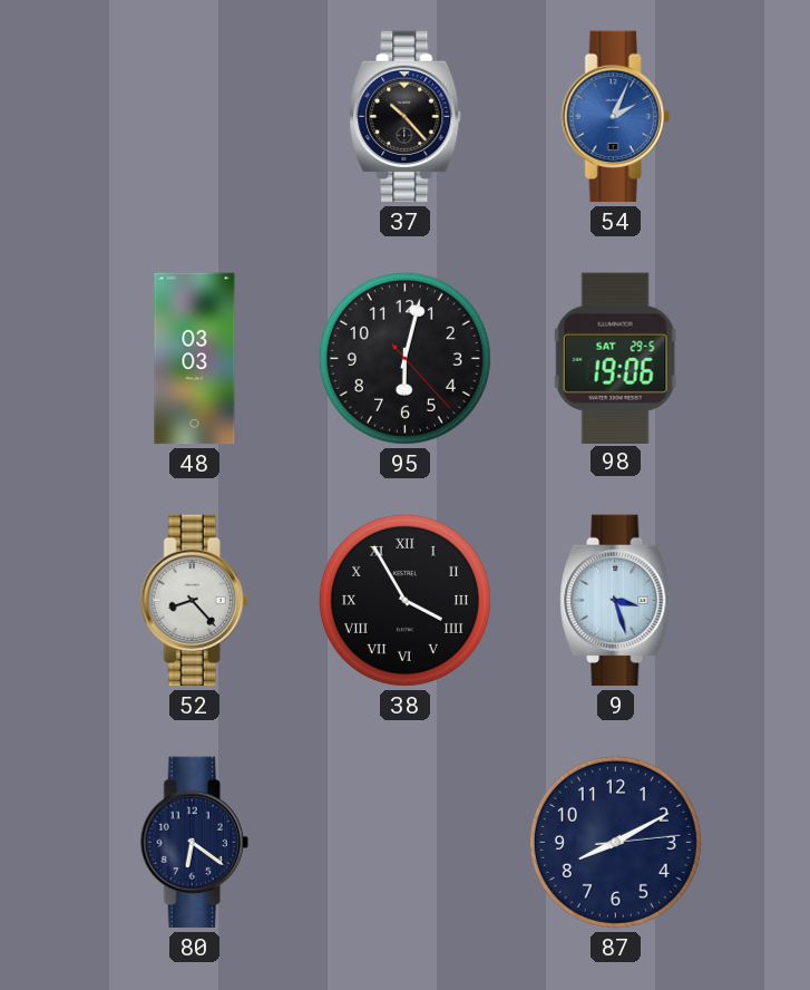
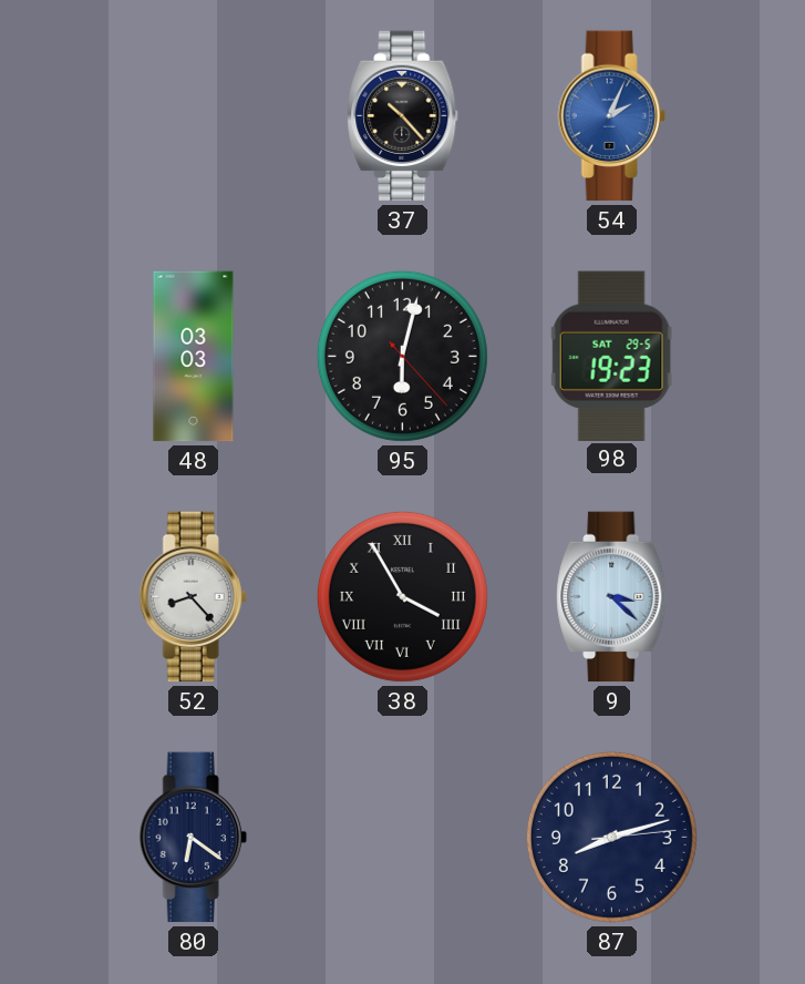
98: 19:06 -> 19:23 (612, 356)
9: 3:27 -> 3:22 (612, 597)
87: 8:10 -> 8:12 (611, 837)
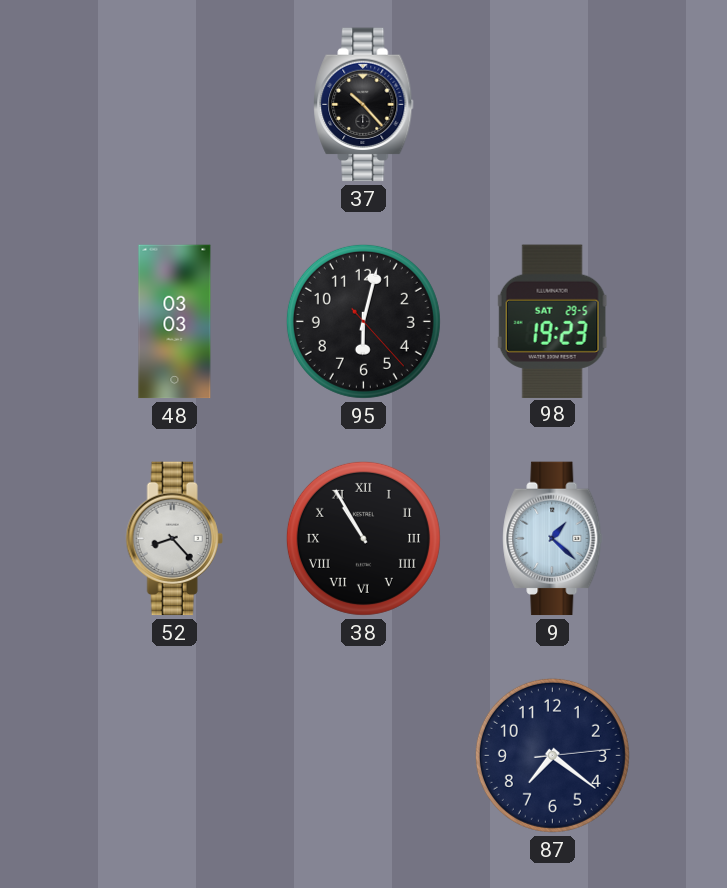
54: 2:04 -> none (611, 116)
38: 3:55 -> 10:55 (363, 538)
9: 3:22 -> 1:22 (553, 539)
80: 6:21 -> none (193, 838)
87: 8:12 -> 7:21 (552, 755)
